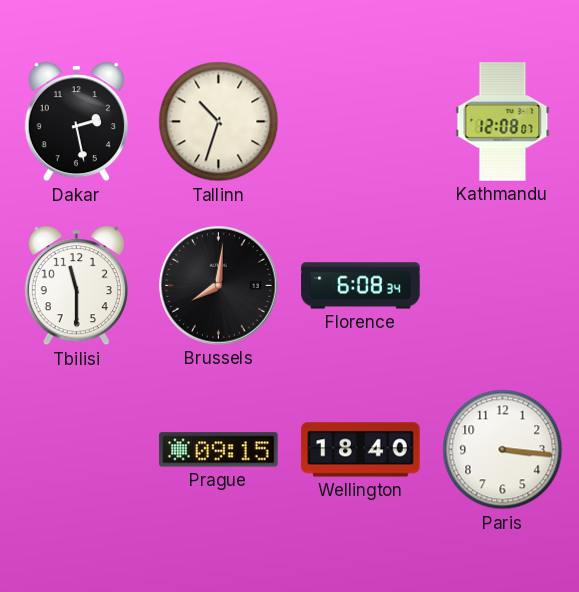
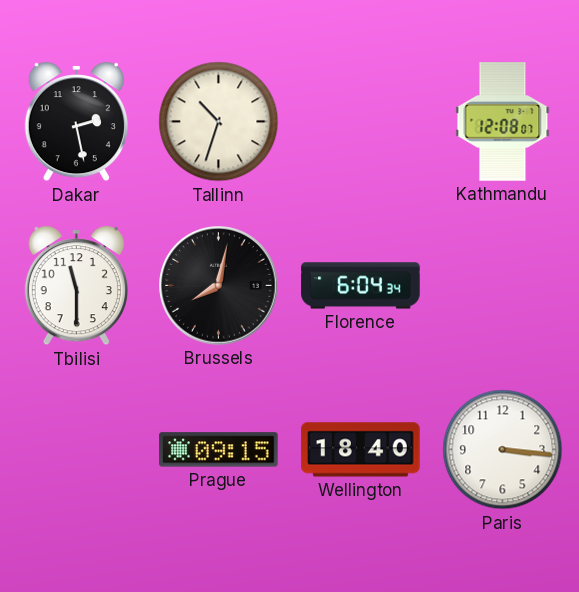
Brussels: 8:01 -> 8:02 (219, 286)
Florence: 6:08 -> 6:04 (361, 286)
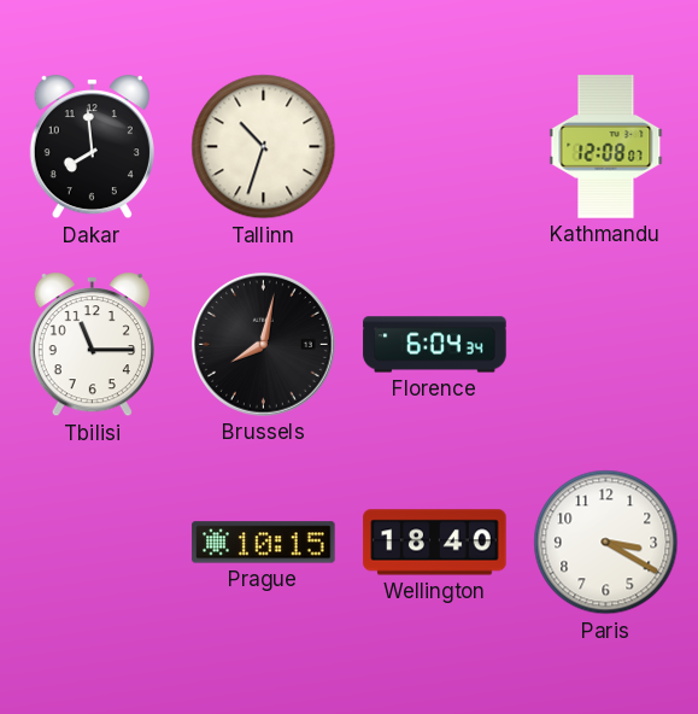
Dakar: 2:28 -> 7:59 (92, 147)
Tbilisi: 11:30 -> 11:15 (92, 345)
Prague: 09:15 -> 10:15 (264, 543)
Paris: 3:16 -> 3:20 (606, 543)
